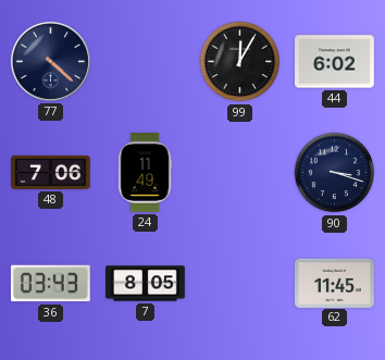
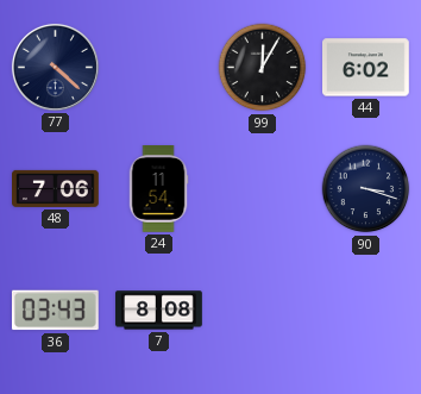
24: 11:49 -> 11:54 (158, 189)
7: 8:05 -> 8:08 (159, 311)
62: 11:45 -> none (335, 283)
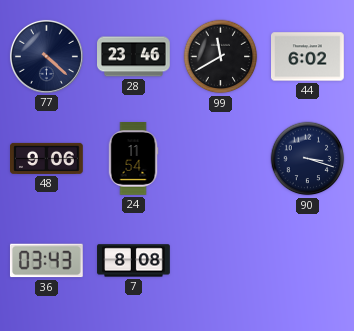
28: none -> 23:46 (134, 57)
99: 12:05 -> 11:40 (221, 57)
48: 7:06 -> 9:06 (47, 158)
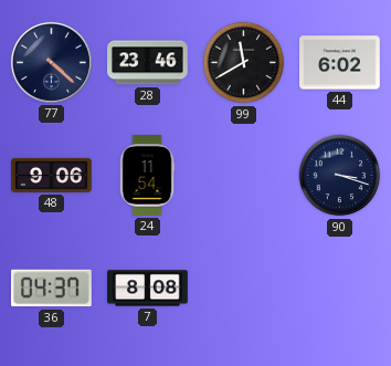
36: 03:43 -> 04:37 (52, 289)
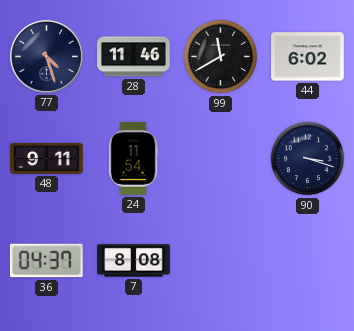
77: 4:22 -> 4:27 (46, 56)
28: 23:46 -> 11:46 (134, 57)
48: 9:06 -> 9:11 (47, 158)
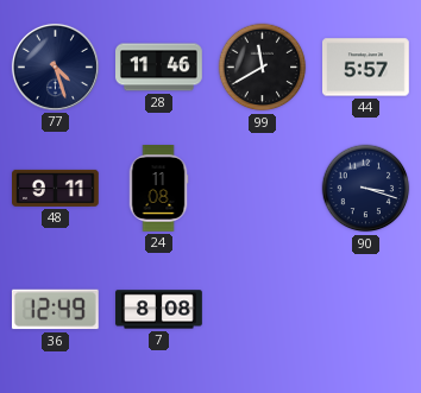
44: 6:02 -> 5:57 (366, 68)
24: 11:54 -> 11:08 (158, 189)
36: 04:37 -> 12:49 (56, 310)
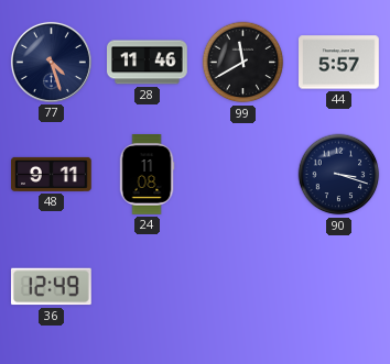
7: 8:08 -> none (159, 310)
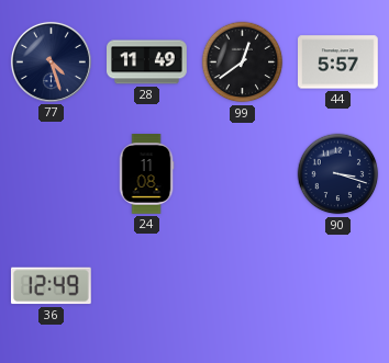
28: 11:46 -> 11:49 (147, 63)
99: 11:40 -> 12:39 (243, 63)
48: 9:11 -> none (52, 174)
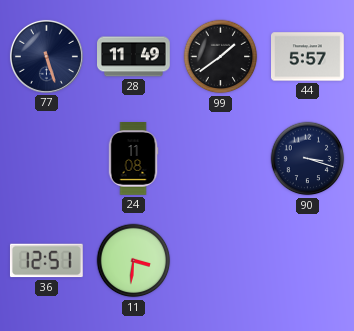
77: 4:27 -> 5:27 (46, 56)
99: 12:39 -> 1:39 (221, 57)
36: 12:49 -> 12:51 (47, 261)
11: none -> 3:31 (134, 261)
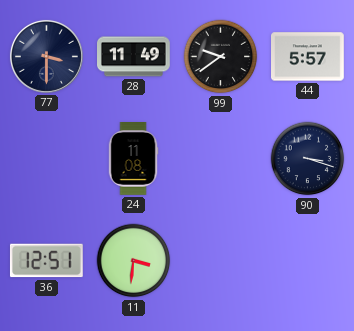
77: 5:27 -> 3:30 (46, 56)
99: 1:39 -> 9:39 (221, 57)
